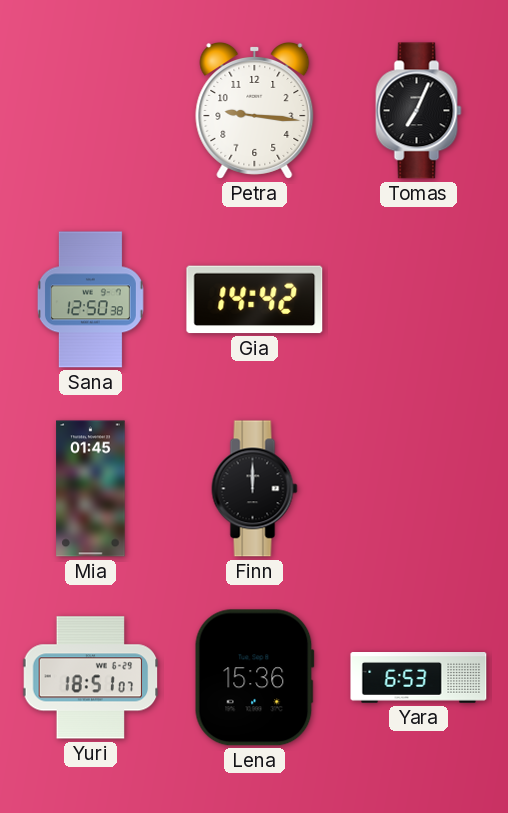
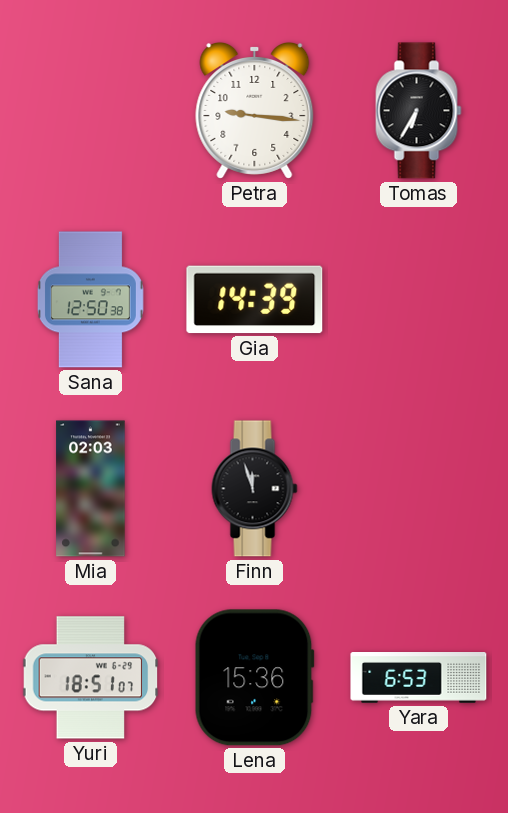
Tomas: 7:04 -> 6:35 (419, 111)
Gia: 14:42 -> 14:39 (255, 300)
Mia: 01:45 -> 02:03 (91, 489)
Finn: 12:00 -> 11:57 (255, 489)
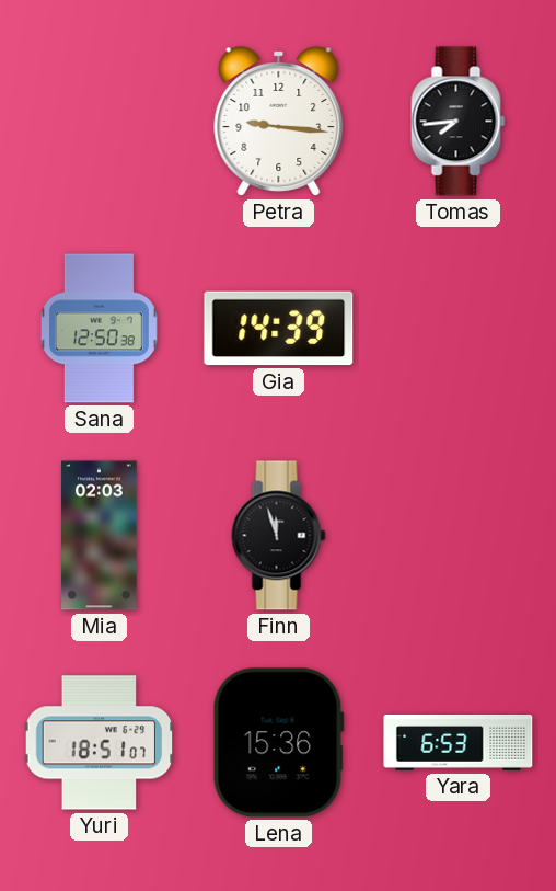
Tomas: 6:35 -> 7:44 (459, 122)
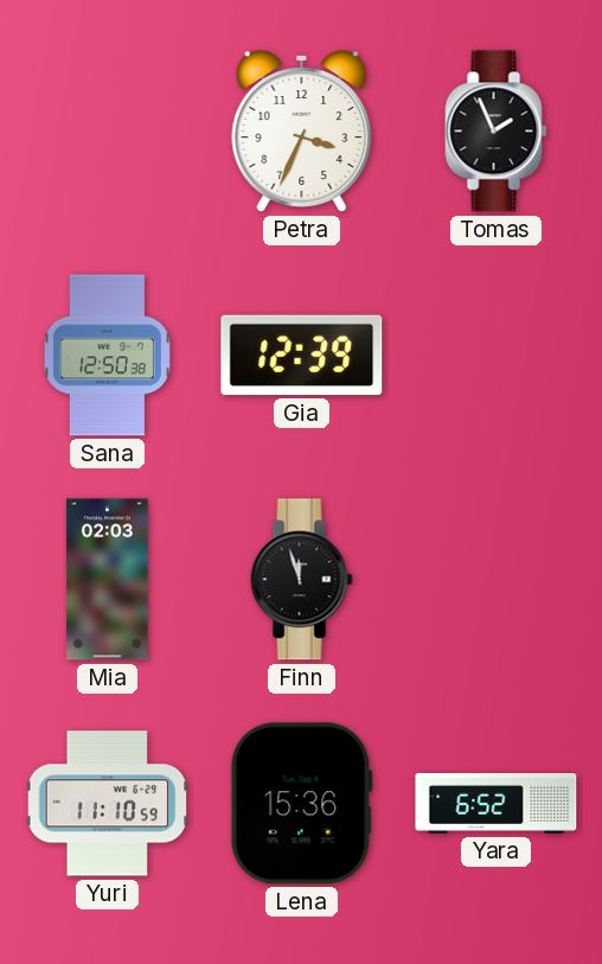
Petra: 9:16 -> 3:34 (302, 130)
Tomas: 7:44 -> 1:56 (497, 132)
Gia: 14:39 -> 12:39 (302, 356)
Yuri: 18:51 -> 11:10 (108, 804)
Yara: 6:53 -> 6:52 (497, 804)
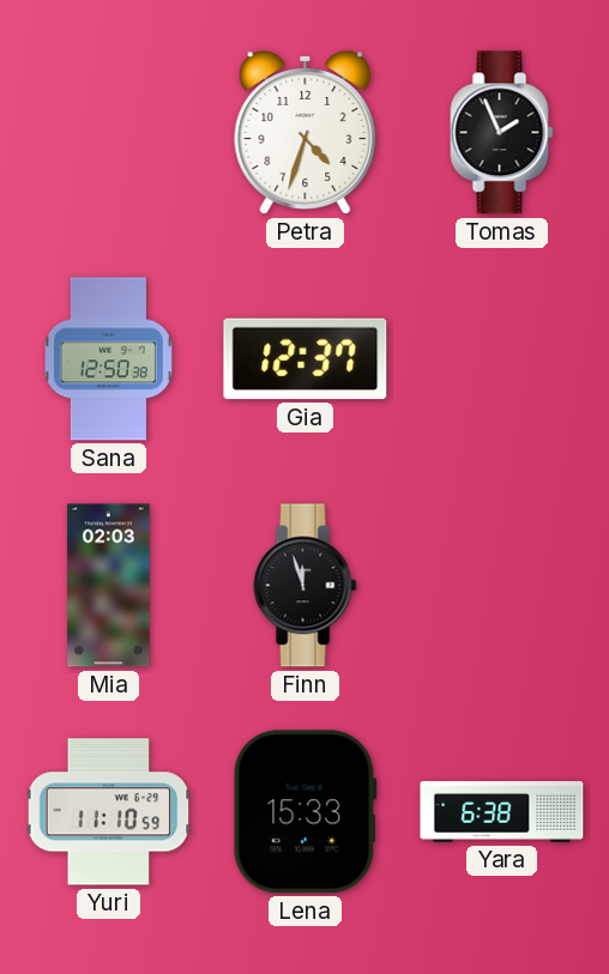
Petra: 3:34 -> 4:33 (306, 132)
Gia: 12:39 -> 12:37 (306, 359)
Lena: 15:36 -> 15:33 (304, 812)
Yara: 6:52 -> 6:38 (502, 812)
